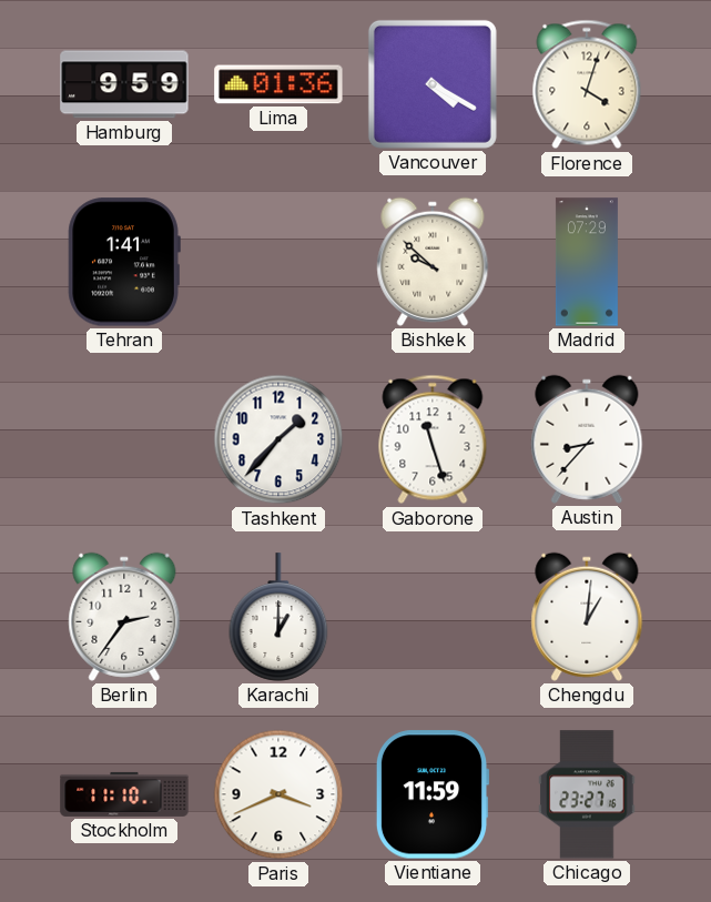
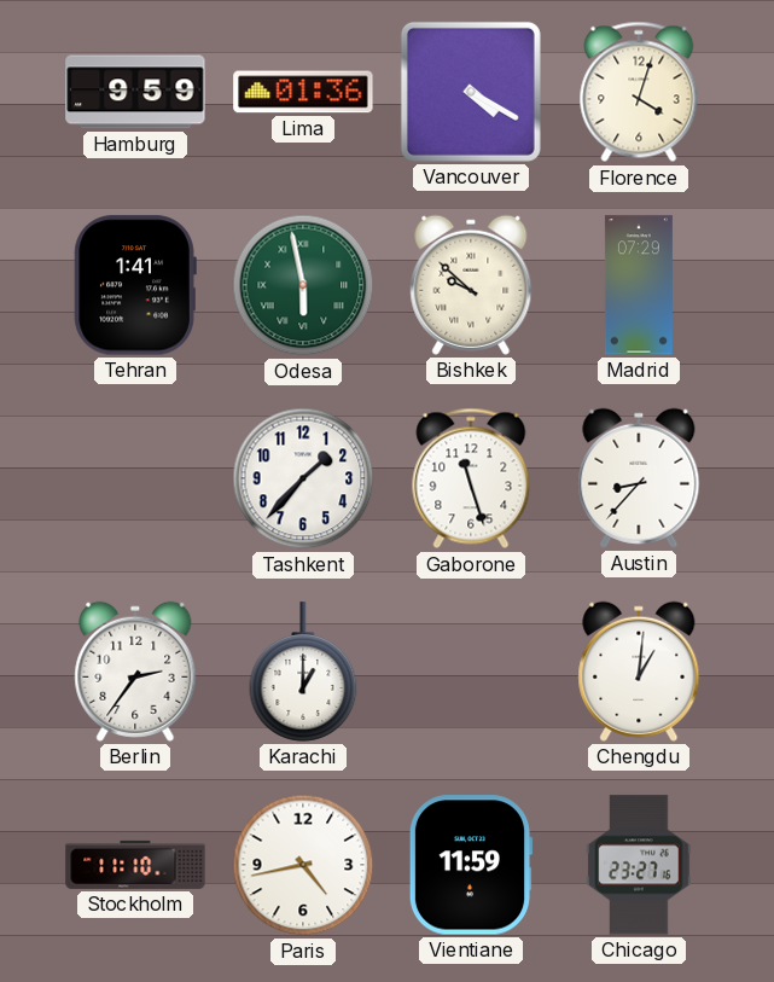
Odesa: none -> 5:58 (303, 285)
Paris: 3:41 -> 4:43 (303, 865)
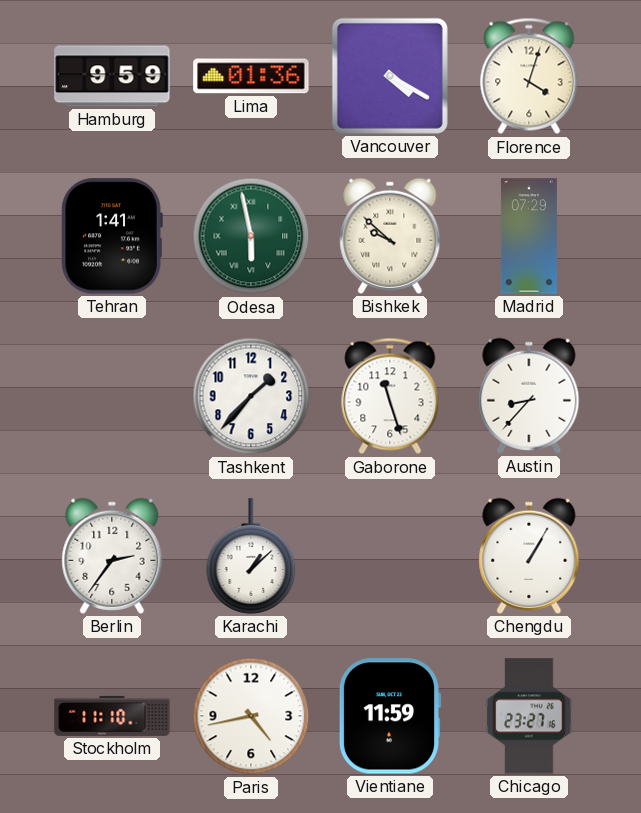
Karachi: 1:00 -> 1:08 (251, 556)
Chengdu: 1:01 -> 1:05 (529, 556)
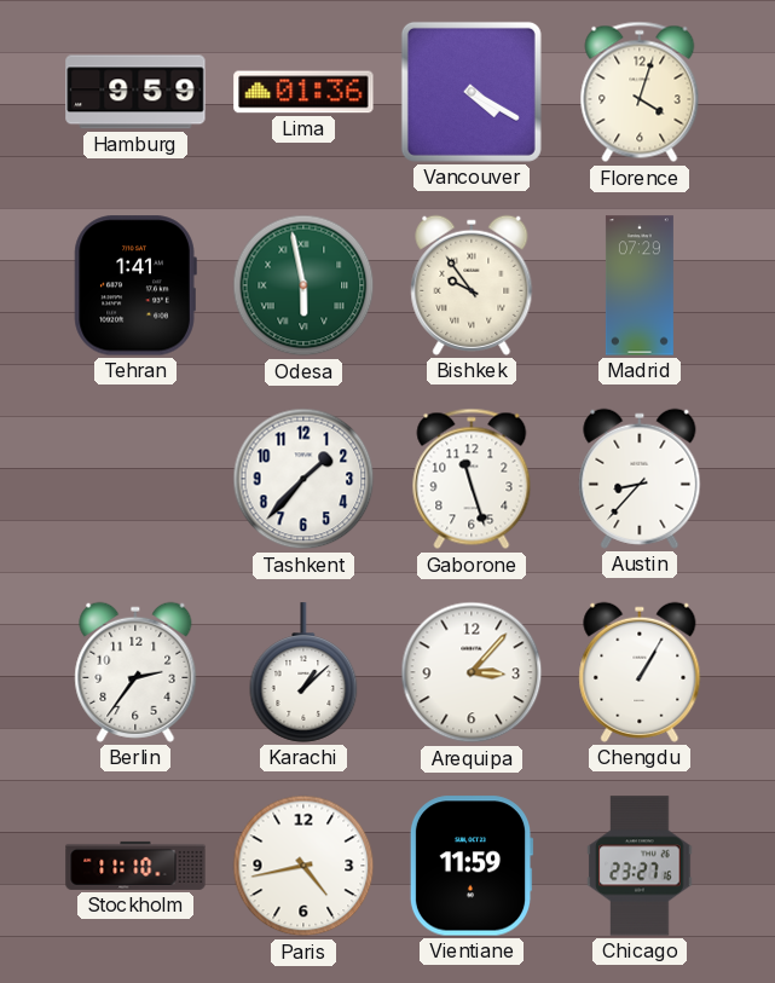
Bishkek: 9:52 -> 9:54 (472, 285)
Arequipa: none -> 3:07 (472, 672)
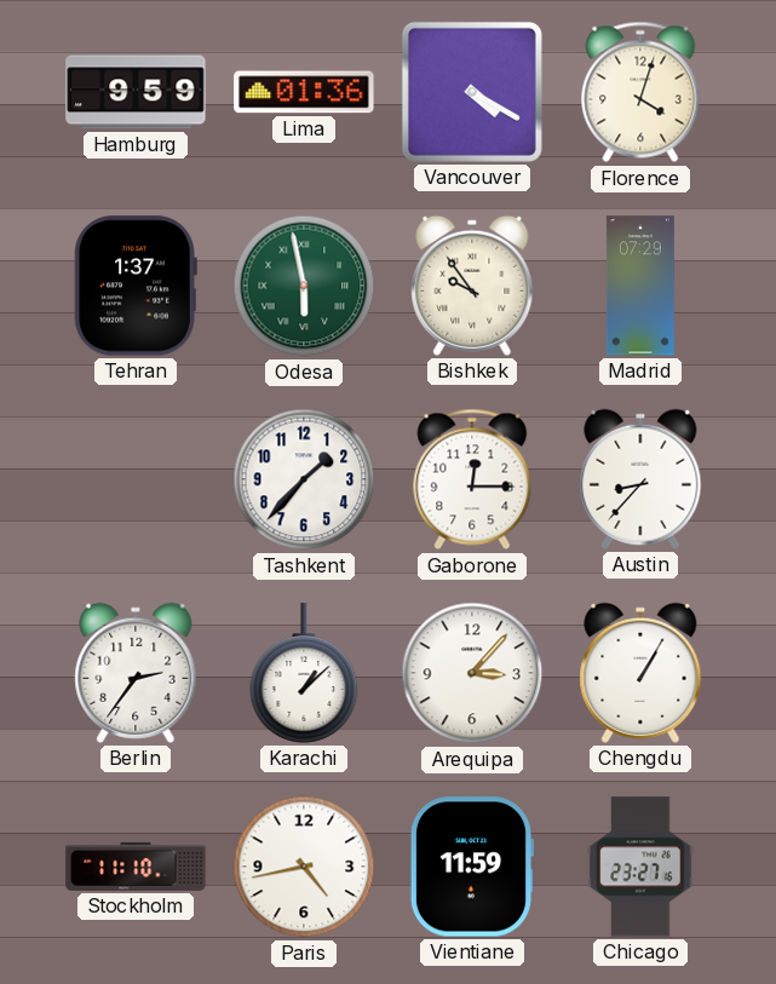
Tehran: 1:41 -> 1:37 (136, 286)
Gaborone: 11:27 -> 12:15 (472, 479)
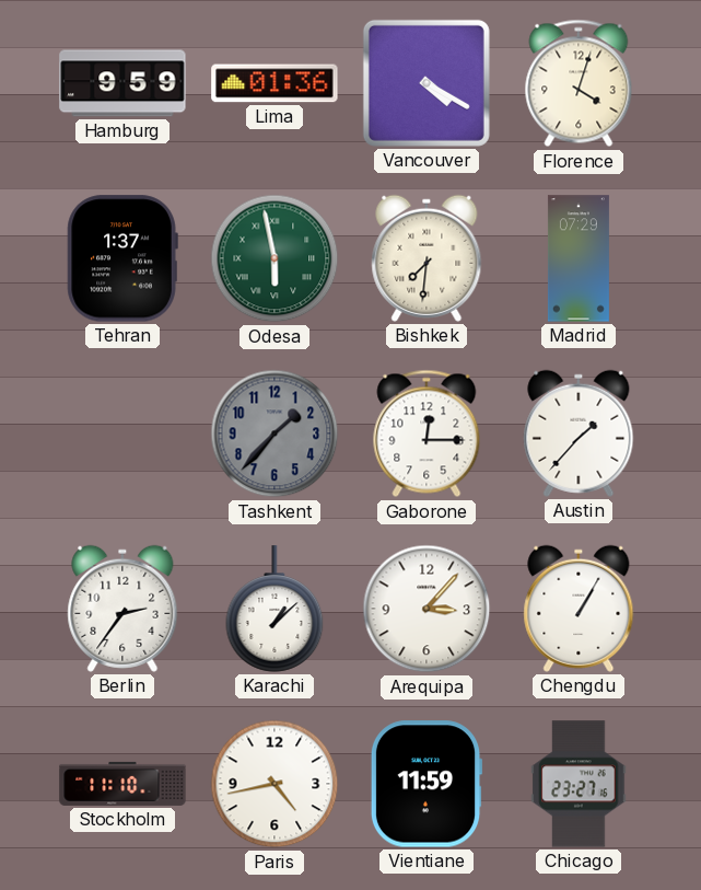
Bishkek: 9:54 -> 7:31 (427, 258)
Tashkent dial: white -> grey (274, 434)
Austin: 8:37 -> 1:37 (579, 434)
